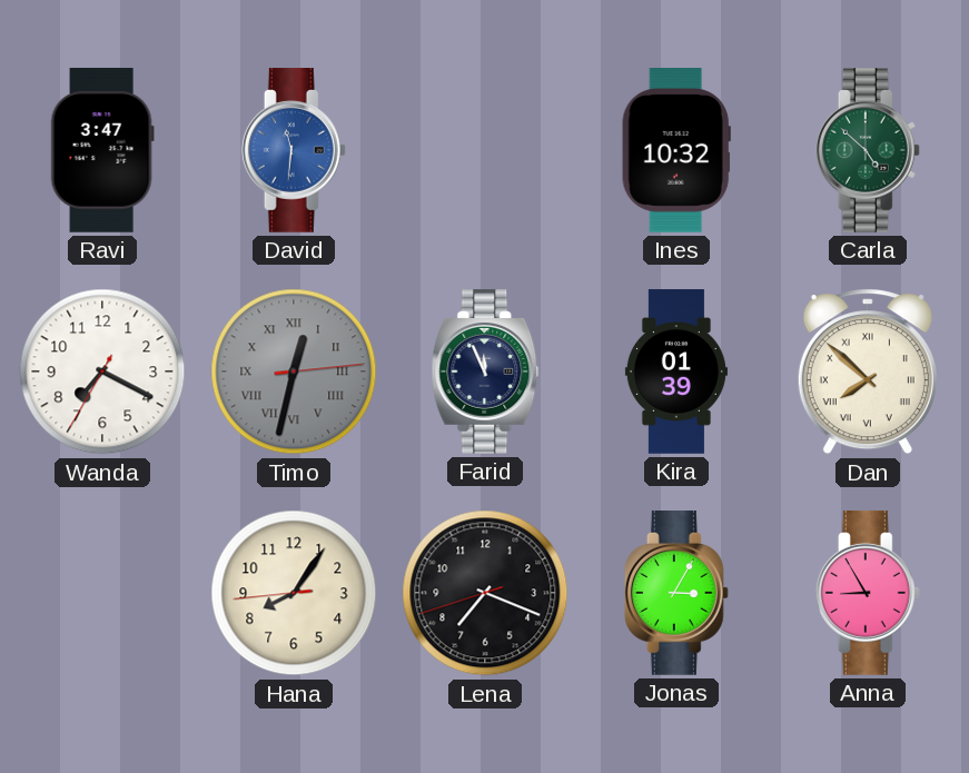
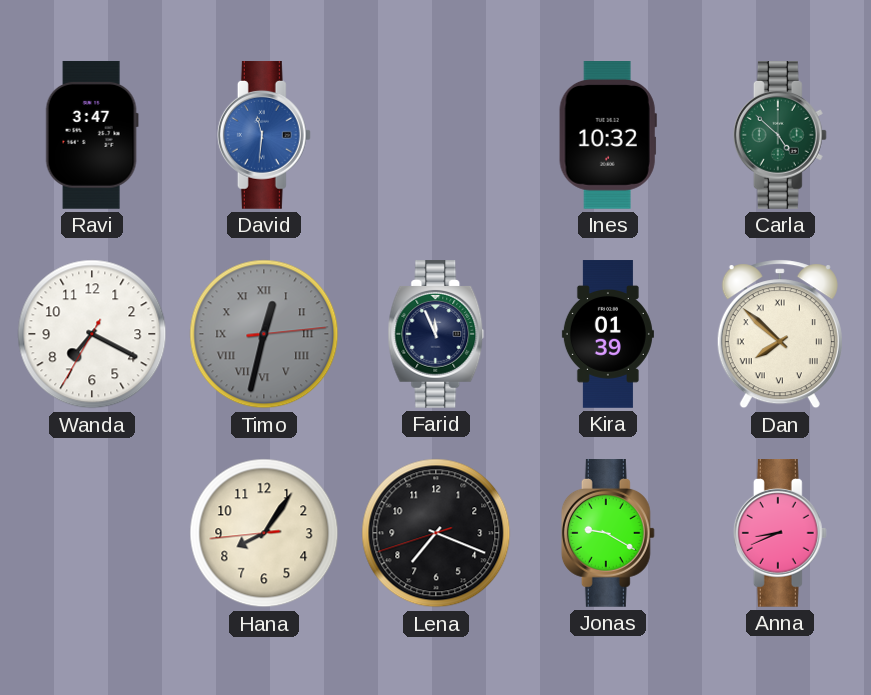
Jonas: 3:05 -> 9:20 (608, 534)
Anna: 8:55 -> 8:41 (780, 534)
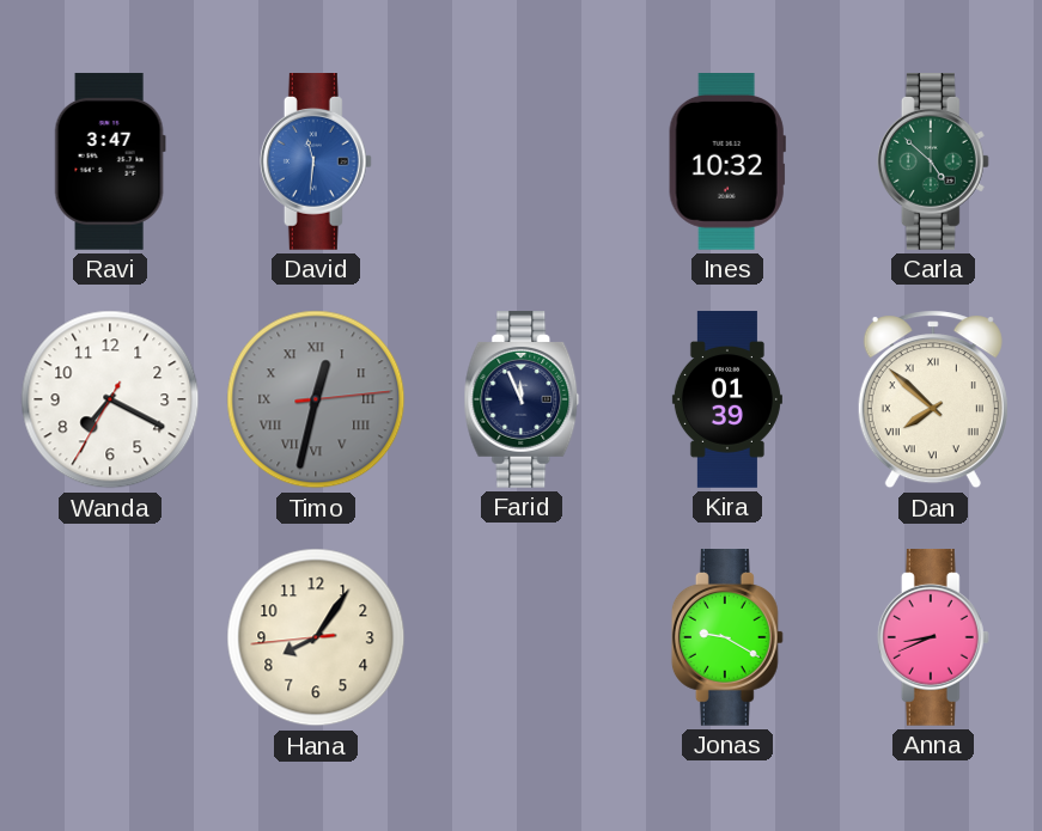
Lena: 7:18 -> none (436, 533)
